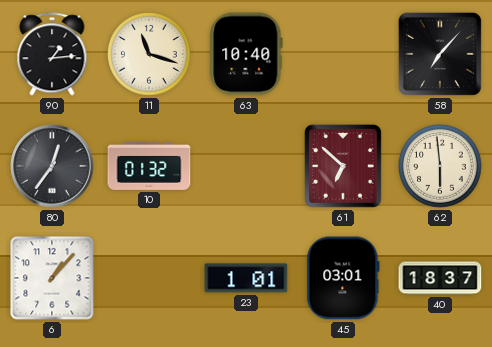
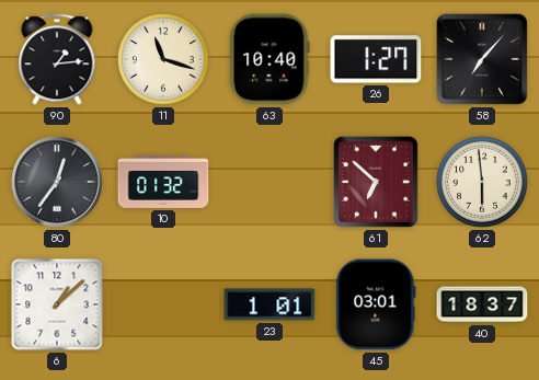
26: none -> 1:27 (376, 59)
6: 1:07 -> 1:08 (57, 304)
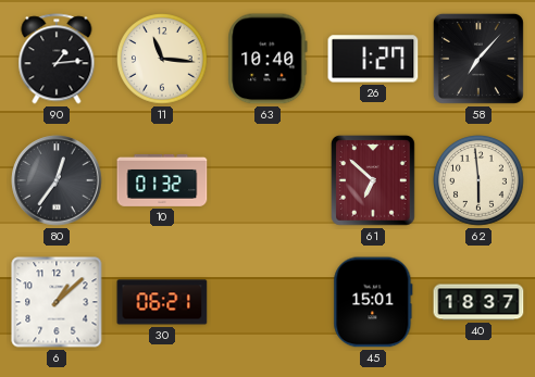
11: 11:18 -> 11:16 (163, 60)
30: none -> 06:21 (162, 302)
23: 1:01 -> none (269, 304)
45: 03:01 -> 15:01 (373, 302)
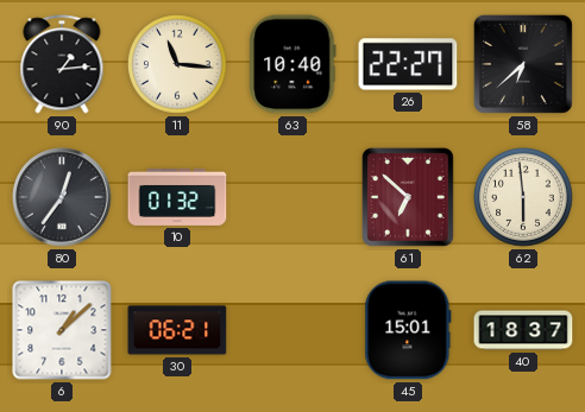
26: 1:27 -> 22:27 (408, 64)
58: 7:07 -> 6:38 (523, 64)
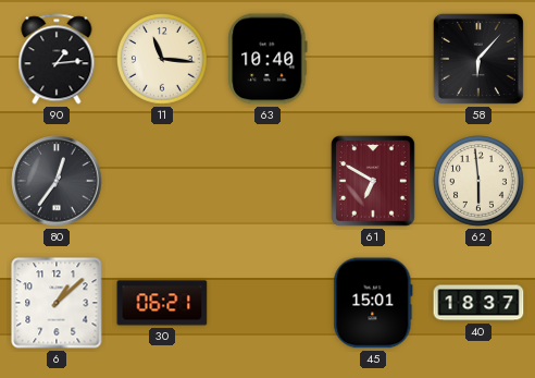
26: 22:27 -> none (408, 64)
58: 6:38 -> 6:07 (478, 59)
10: 01:32 -> none (177, 197)
61: 6:52 -> 6:50 (374, 182)
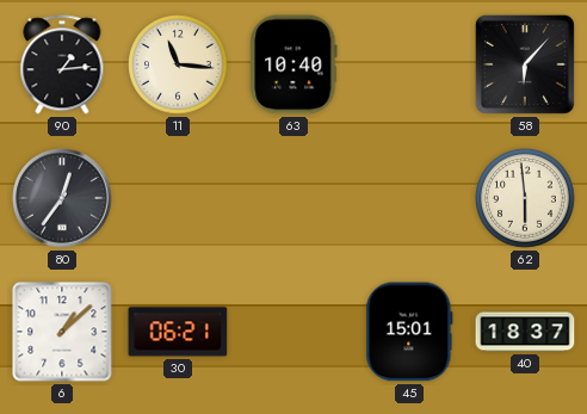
61: 6:50 -> none (374, 182)
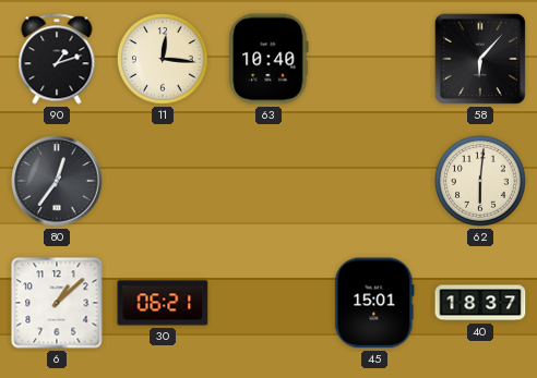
90: 1:14 -> 1:12 (57, 59)
11: 11:16 -> 12:16 (164, 60)
62: 5:59 -> 6:01 (481, 182)
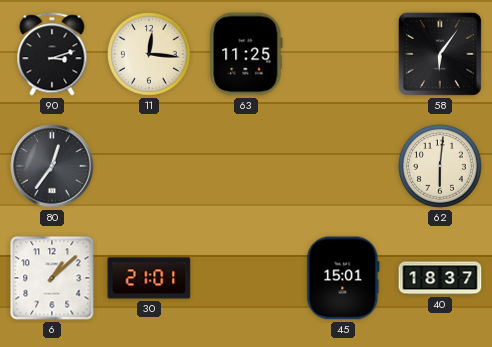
90: 1:12 -> 3:12 (52, 54)
63: 10:40 -> 11:25 (246, 54)
58: 6:07 -> 6:06 (440, 54)
30: 06:21 -> 21:01 (149, 278)
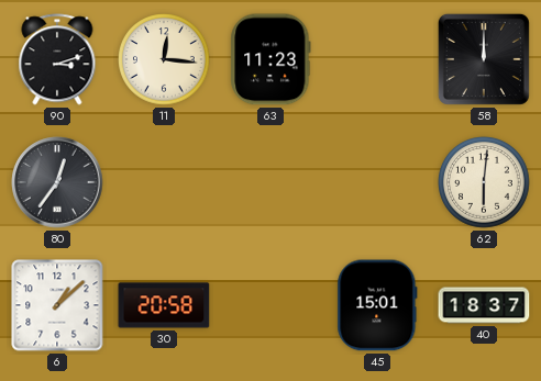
63: 11:25 -> 11:23 (270, 59)
58: 6:06 -> 12:00 (484, 59)
30: 21:01 -> 20:58 (164, 305)
